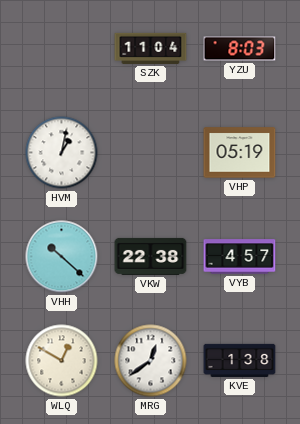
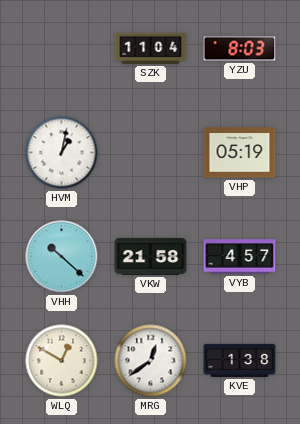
VKW: 22:38 -> 21:58 (151, 256)
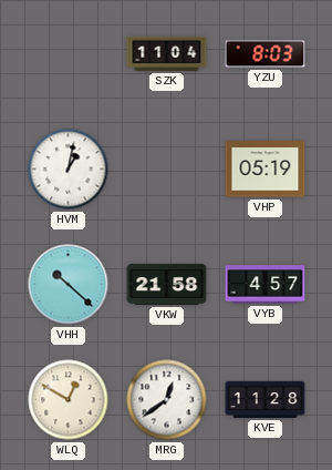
KVE: 1:38 -> 11:28 (266, 399)
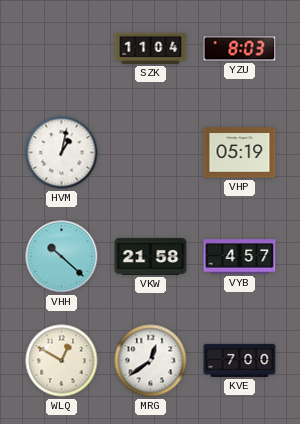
KVE: 11:28 -> 7:00 (240, 360)
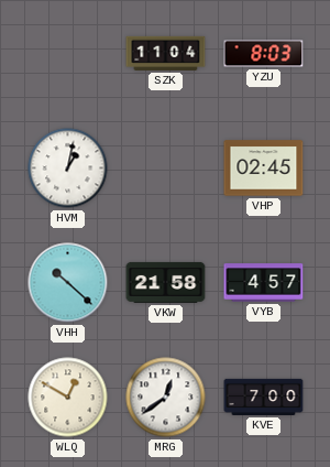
VHP: 05:19 -> 02:45 (264, 169)
